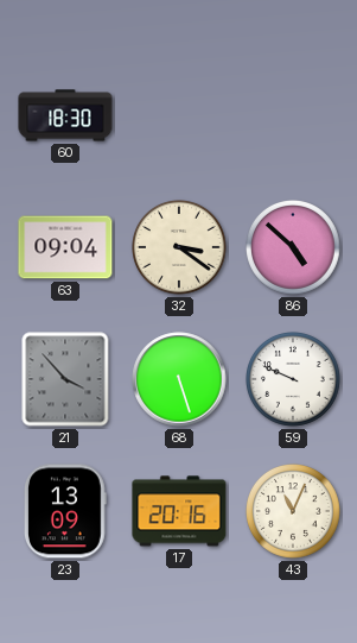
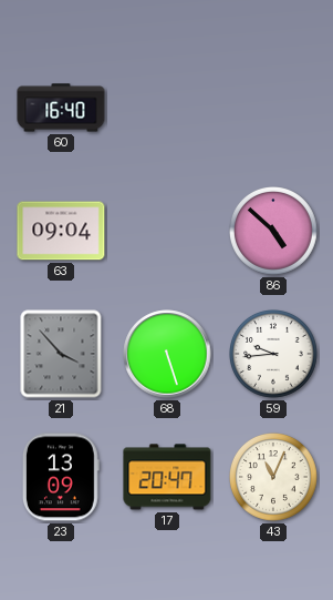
60: 18:30 -> 16:40 (61, 108)
32: 3:21 -> none (180, 248)
59: 9:49 -> 9:44 (274, 355)
17: 20:16 -> 20:47 (167, 477)
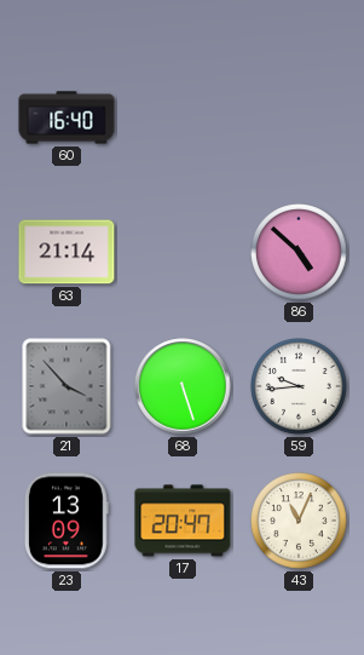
63: 09:04 -> 21:14 (67, 252)
